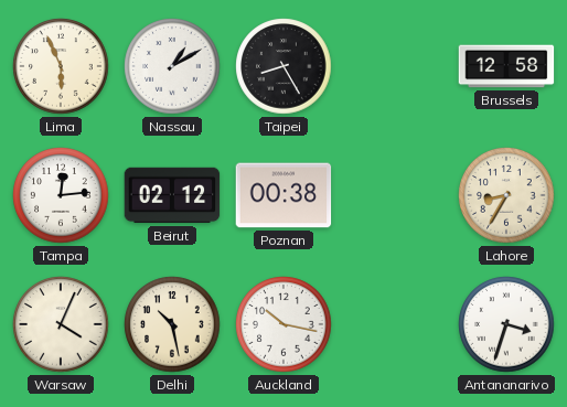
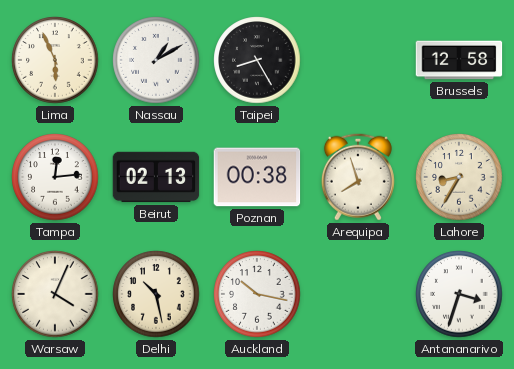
Beirut: 02:12 -> 02:13 (156, 177)
Arequipa: none -> 7:57 (358, 177)
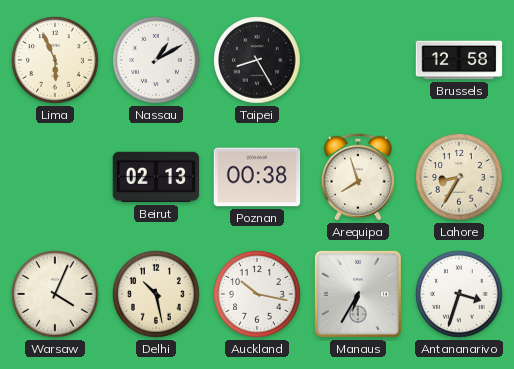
Tampa: 12:14 -> none (55, 177)
Manaus: none -> 6:35 (358, 294)
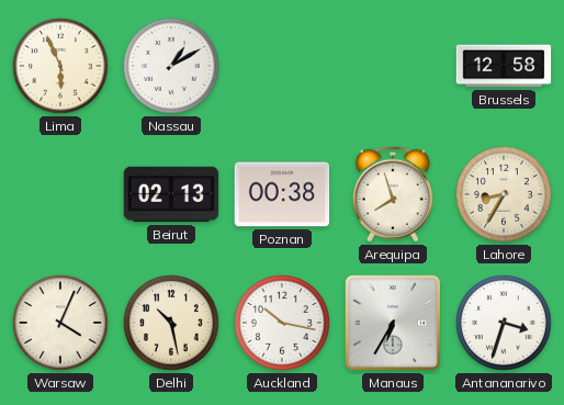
Taipei: 8:25 -> none (257, 60)
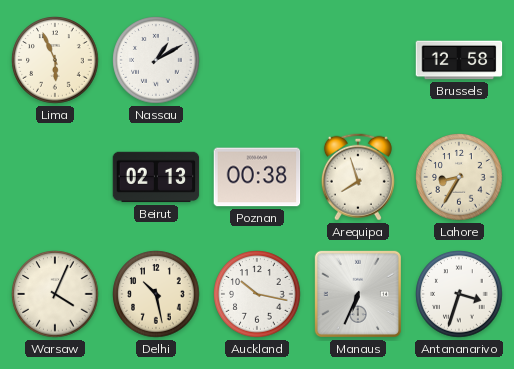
Manaus: 6:35 -> 6:34 (358, 294)
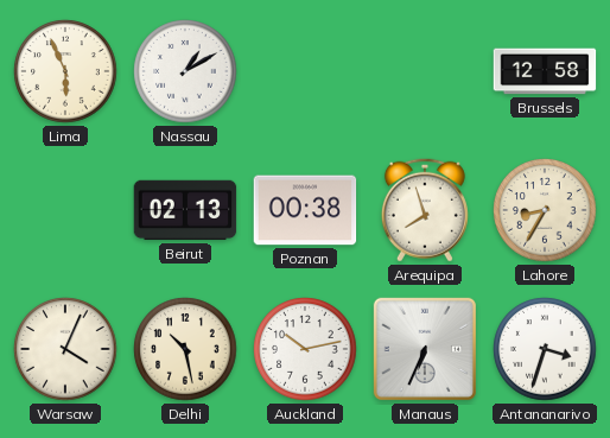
Auckland: 10:17 -> 10:13 (305, 349)
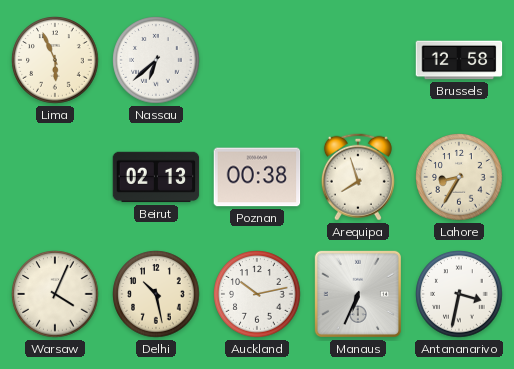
Nassau: 1:10 -> 6:38 (156, 60)
Antananarivo: 3:33 -> 3:32 (459, 294)
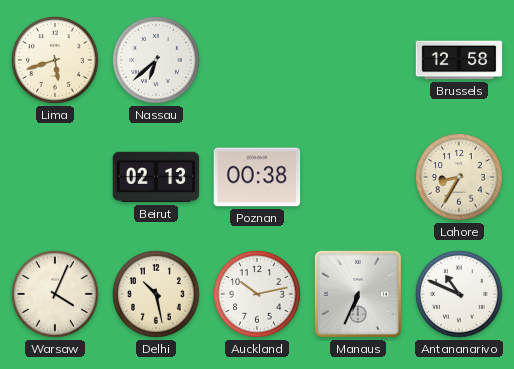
Lima: 5:56 -> 5:42 (55, 60)
Arequipa: 7:57 -> none (358, 177)
Antananarivo: 3:32 -> 10:49 (459, 294)
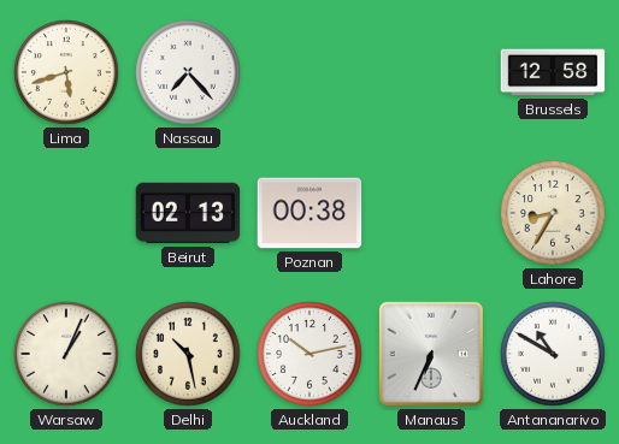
Nassau: 6:38 -> 7:23 (188, 72)
Warsaw: 4:04 -> 1:04 (66, 354)
Antananarivo: 10:49 -> 10:50 (553, 354)
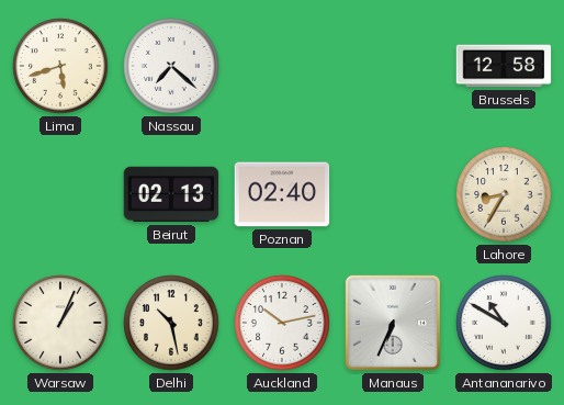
Nassau: 7:23 -> 7:22 (171, 66)
Poznan: 00:38 -> 02:40 (282, 194)
